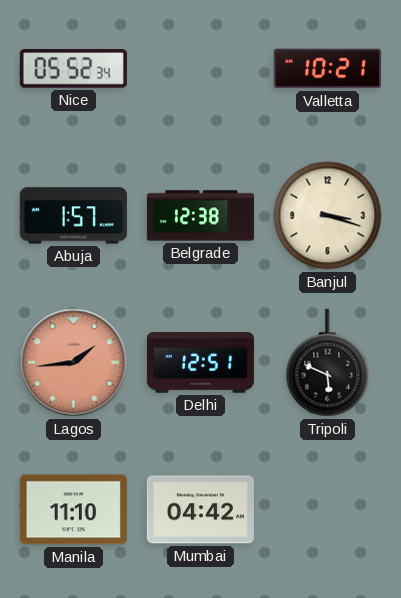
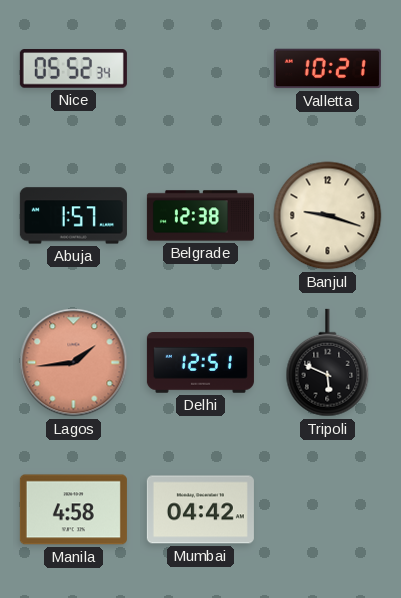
Banjul: 3:18 -> 9:18 (328, 216)
Manila: 11:10 -> 4:58 (73, 510)
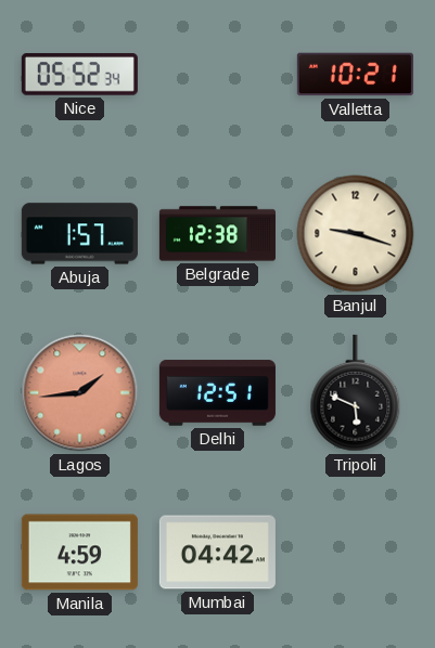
Manila: 4:58 -> 4:59 (79, 553)
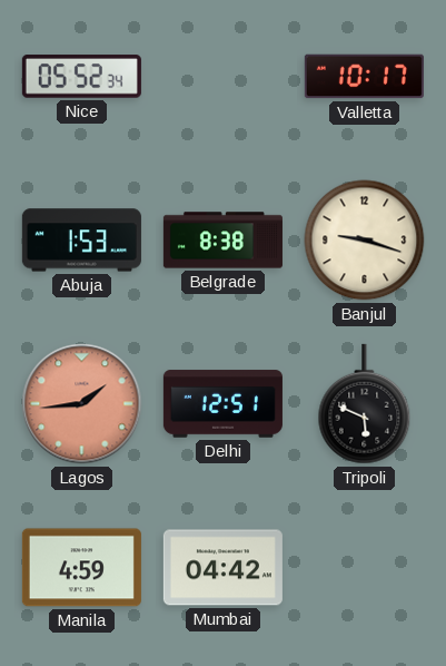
Valletta: 10:21 -> 10:17 (364, 77)
Abuja: 1:57 -> 1:53 (81, 241)
Belgrade: 12:38 -> 8:38 (222, 241)
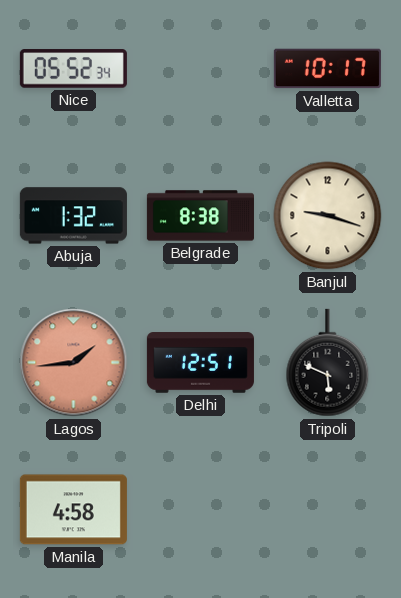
Abuja: 1:53 -> 1:32 (73, 216)
Manila: 4:59 -> 4:58 (73, 510)
Mumbai: 04:42 -> none (222, 568)
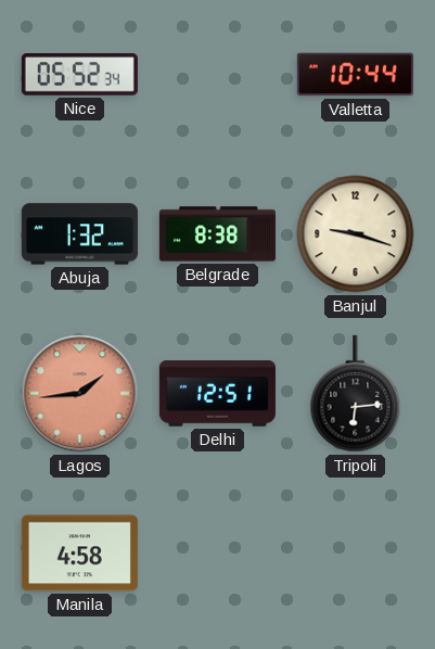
Valletta: 10:17 -> 10:44 (355, 75)
Tripoli: 5:49 -> 6:14 (356, 394)
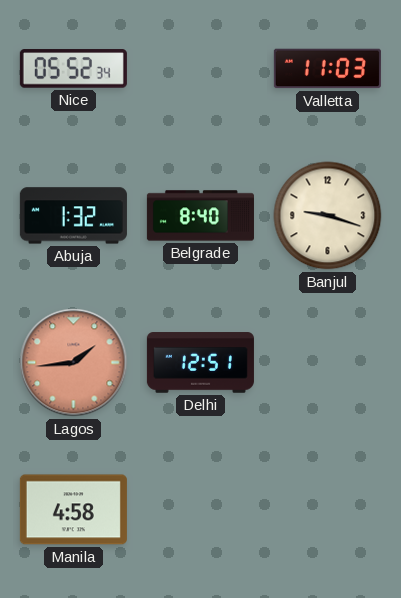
Valletta: 10:44 -> 11:03 (327, 69)
Belgrade: 8:38 -> 8:40 (200, 216)
Tripoli: 6:14 -> none (356, 394)
